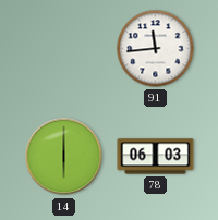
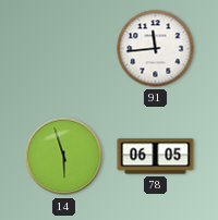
14: 6:00 -> 5:57 (64, 157)
78: 06:03 -> 06:05 (156, 157)
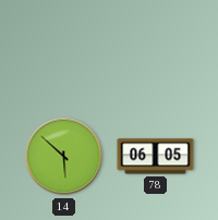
91: 11:44 -> none (156, 49)
14: 5:57 -> 5:52 (64, 157)
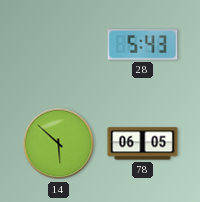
28: none -> 5:43 (143, 45)
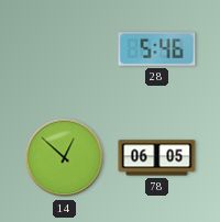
28: 5:43 -> 5:46 (157, 49)
14: 5:52 -> 12:52 (65, 158)
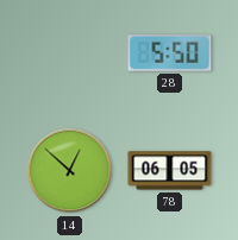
28: 5:46 -> 5:50 (170, 53)
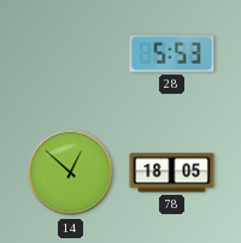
28: 5:50 -> 5:53 (172, 54)
78: 06:05 -> 18:05 (172, 173)
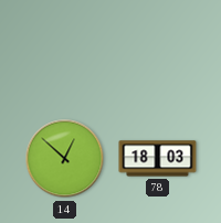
28: 5:53 -> none (172, 54)
78: 18:05 -> 18:03 (158, 159)
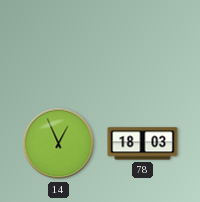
14: 12:52 -> 12:56 (59, 144)
